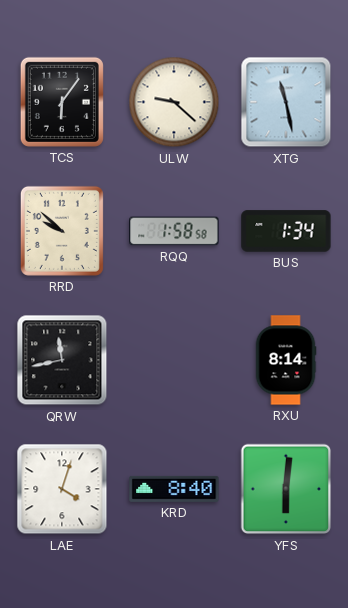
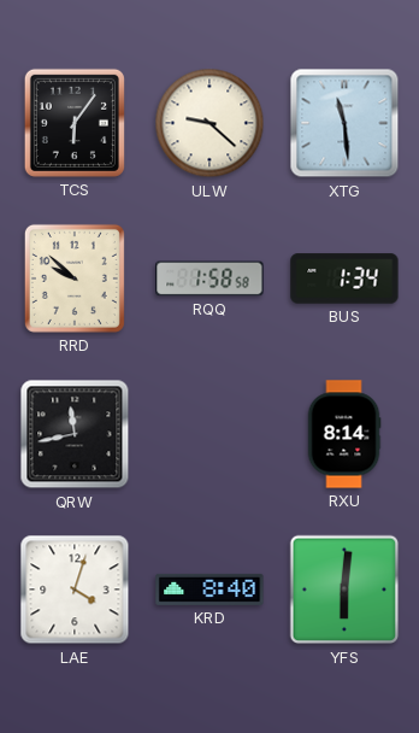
XTG: 11:28 -> 11:29 (344, 123)
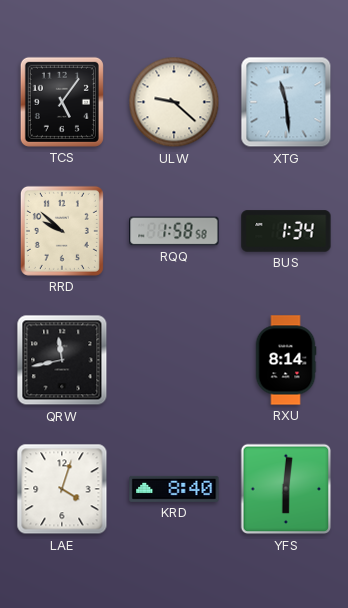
TCS: 6:06 -> 5:06 (62, 102)
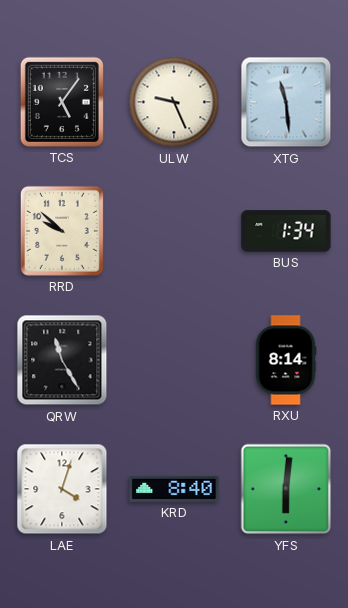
ULW: 9:22 -> 9:26 (174, 102)
RQQ: 1:58 -> none (174, 231)
QRW: 11:43 -> 11:25 (62, 360)
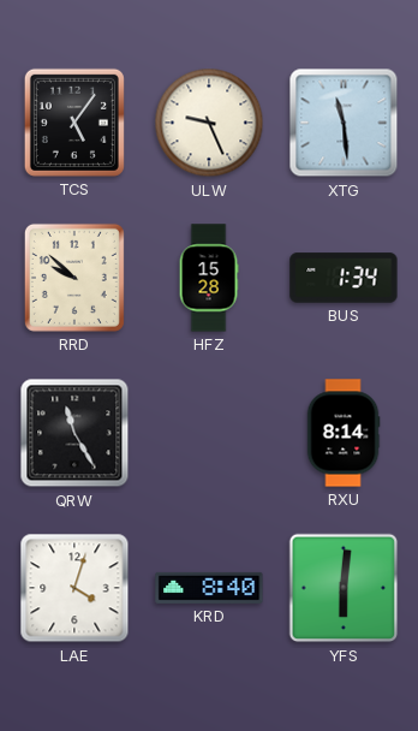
HFZ: none -> 15:28 (209, 278)
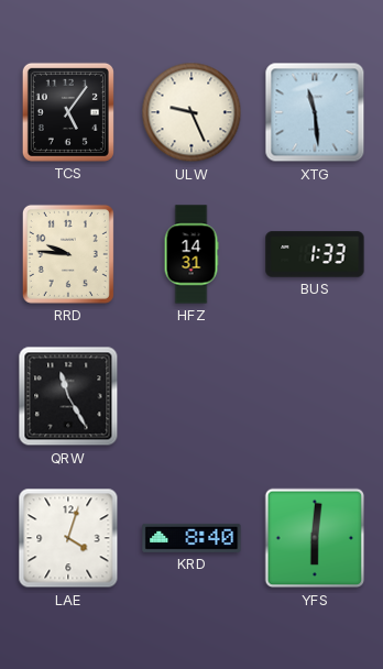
RRD: 9:52 -> 9:46 (68, 254)
HFZ: 15:28 -> 14:31 (191, 254)
BUS: 1:34 -> 1:33 (315, 254)
RXU: 8:14 -> none (344, 433)
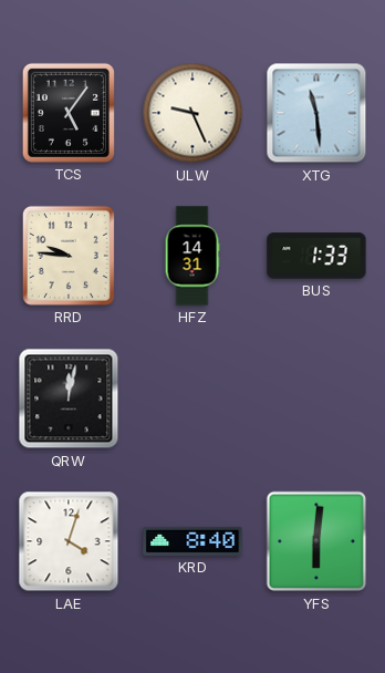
QRW: 11:25 -> 12:02 (69, 398)
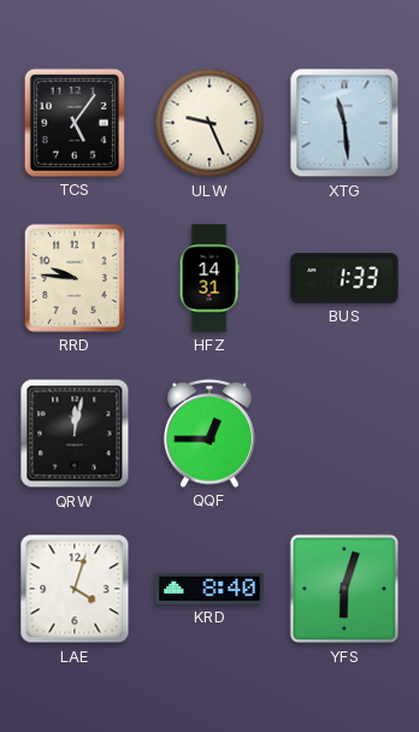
QQF: none -> 12:45 (209, 433)
YFS: 6:01 -> 6:03 (344, 589)
